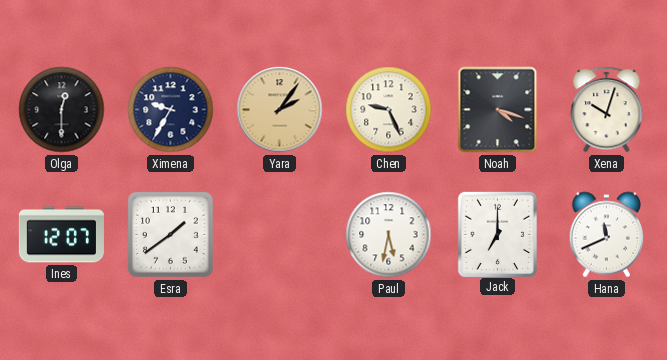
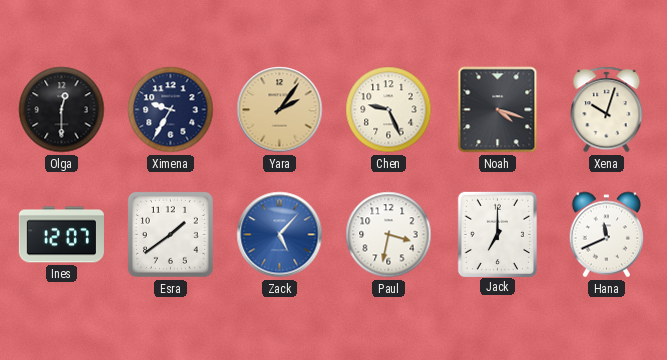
Zack: none -> 5:07 (280, 235)
Paul: 5:32 -> 3:32 (389, 235)
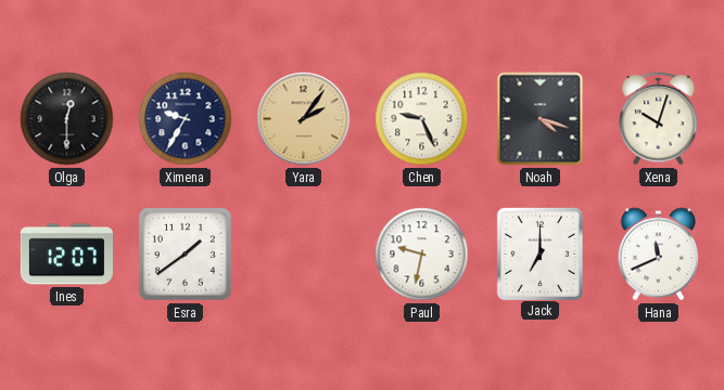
Zack: 5:07 -> none (280, 235)
Paul: 3:32 -> 9:32 (422, 255)
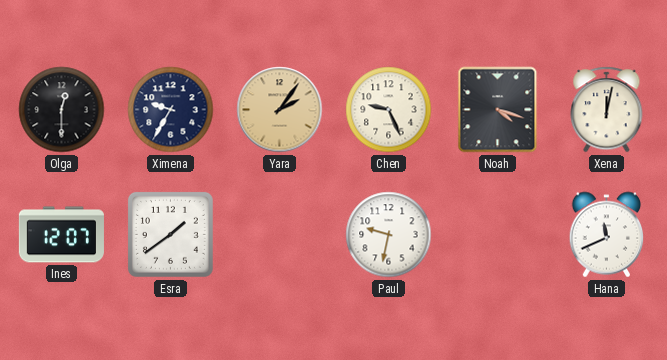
Xena: 10:03 -> 12:02 (607, 110)
Jack: 7:00 -> none (539, 253)
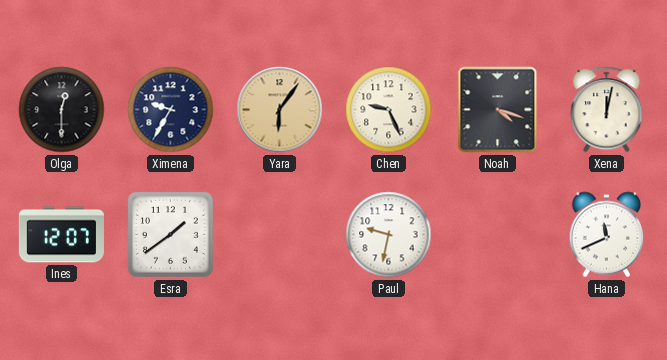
Yara: 2:06 -> 6:06 (280, 110)
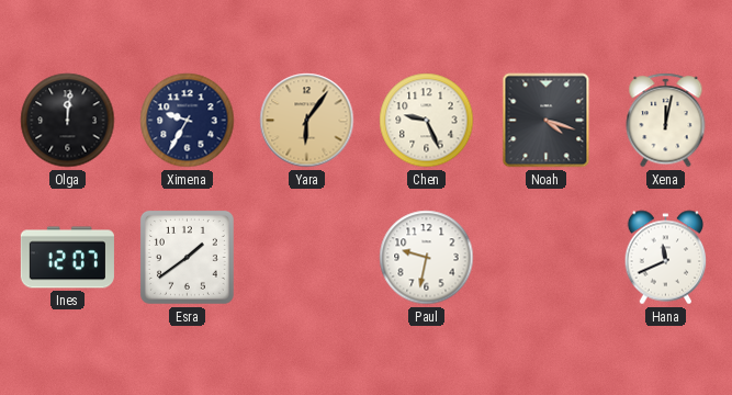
Olga: 12:30 -> 12:01 (68, 121)
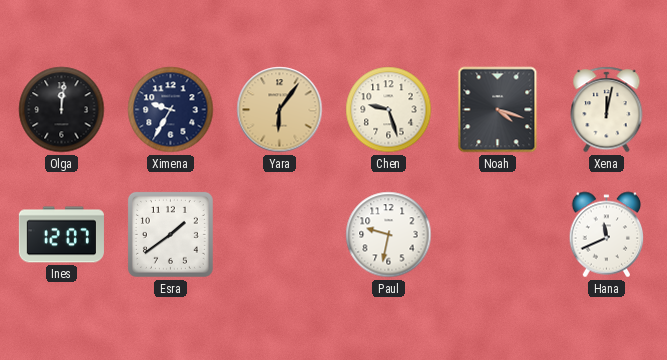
Chen: 9:26 -> 9:27 (389, 110)
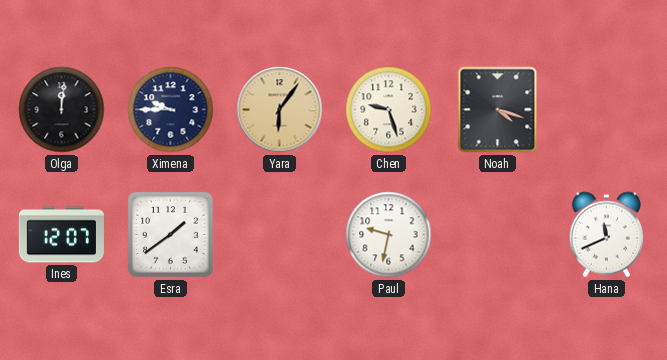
Ximena: 9:35 -> 9:45 (171, 110)
Xena: 12:02 -> none (607, 110)
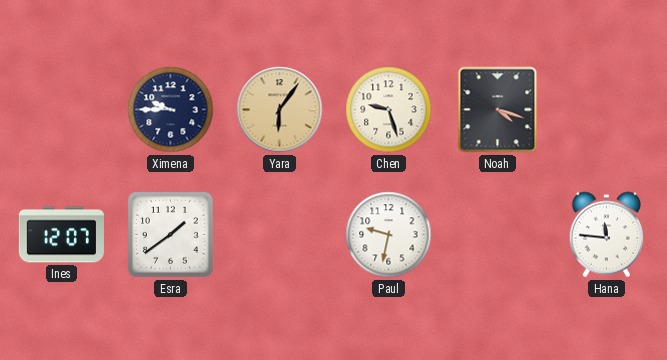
Olga: 12:01 -> none (62, 110)
Hana: 11:41 -> 11:46 (607, 235)
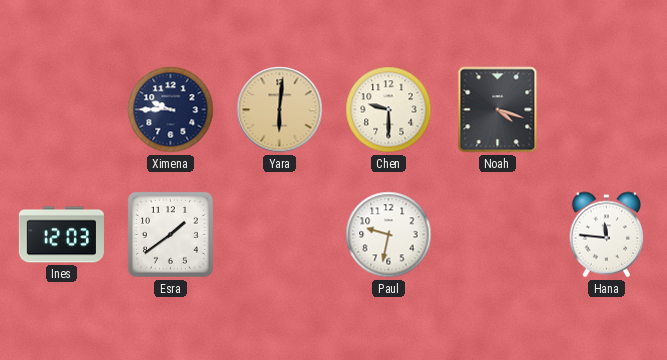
Yara: 6:06 -> 6:01 (280, 110)
Chen: 9:27 -> 9:30 (389, 110)
Ines: 12:07 -> 12:03 (61, 235)
